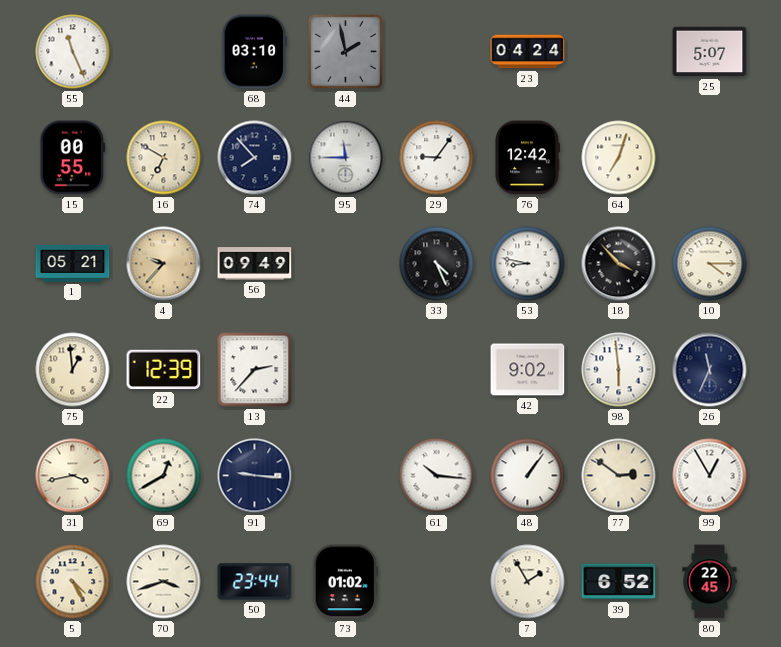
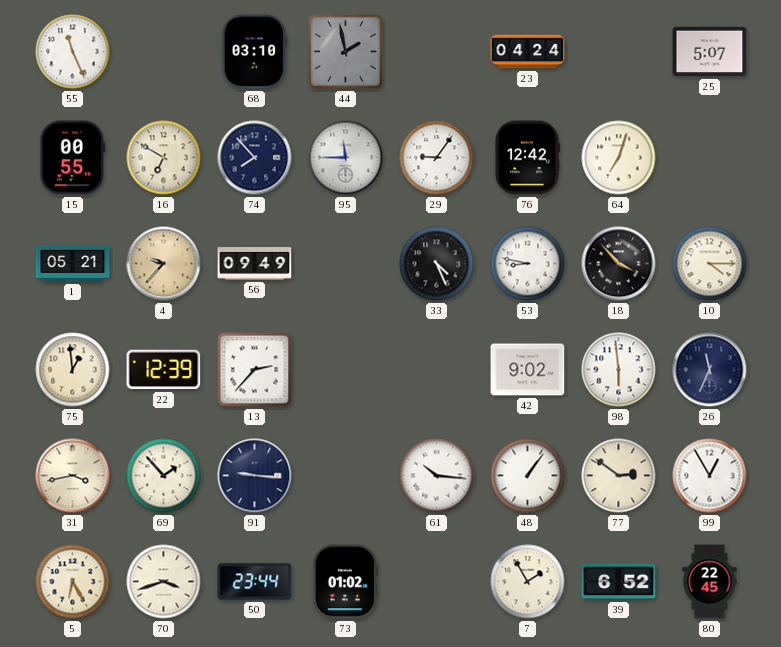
69: 12:40 -> 1:53 (164, 476)
5: 4:25 -> 6:25 (73, 582)
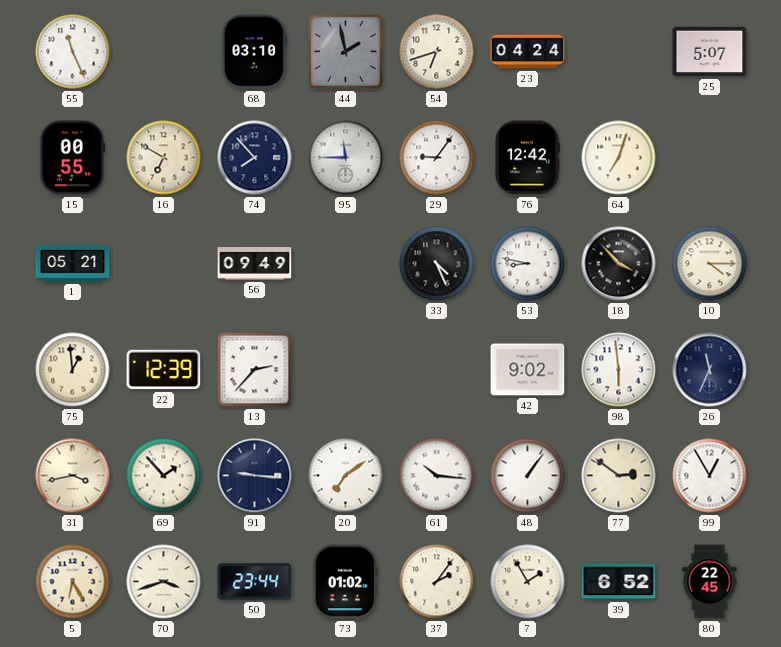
54: none -> 6:42 (437, 52)
4: 9:37 -> none (164, 264)
20: none -> 7:09 (346, 476)
37: none -> 2:06 (437, 582)
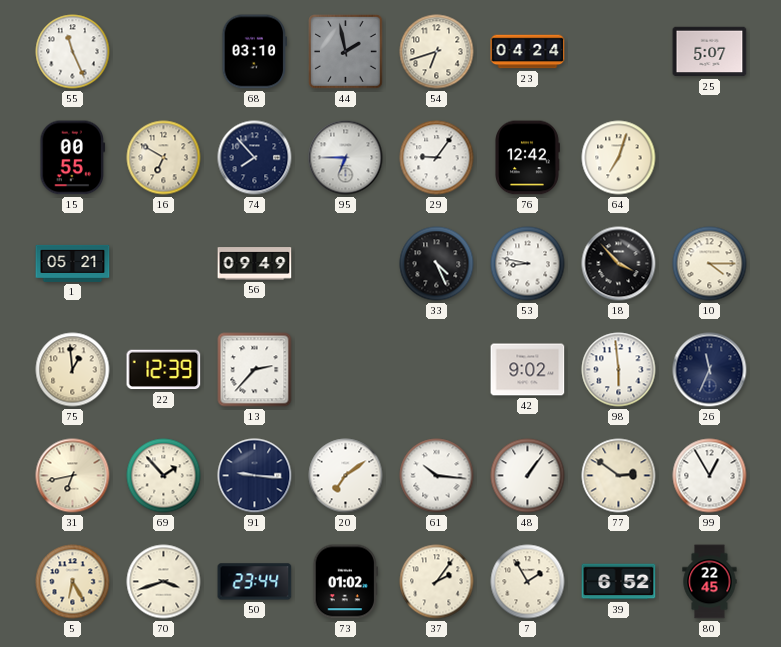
95: 11:45 -> 6:45 (346, 158)
31: 3:43 -> 6:43 (73, 476)
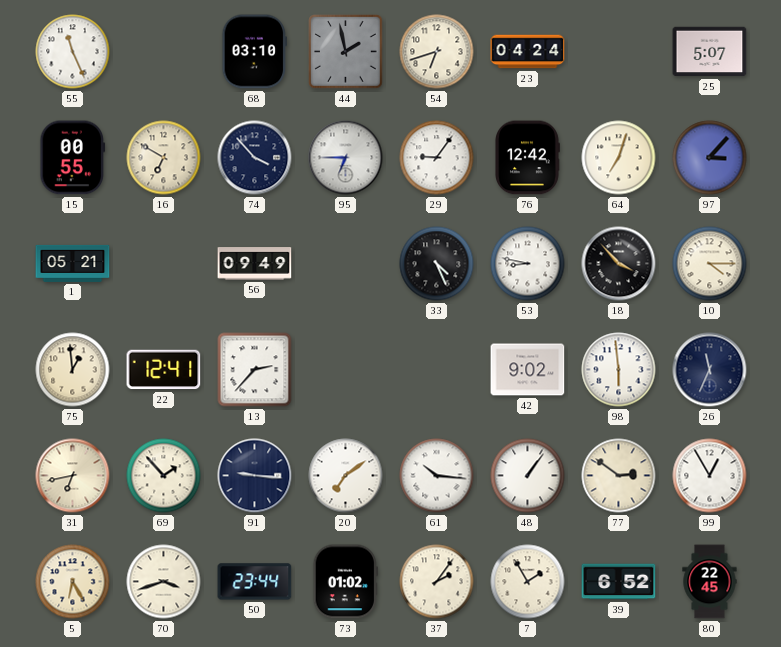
74: 7:53 -> 3:53 (255, 158)
97: none -> 3:07 (710, 158)
22: 12:39 -> 12:41 (164, 370)
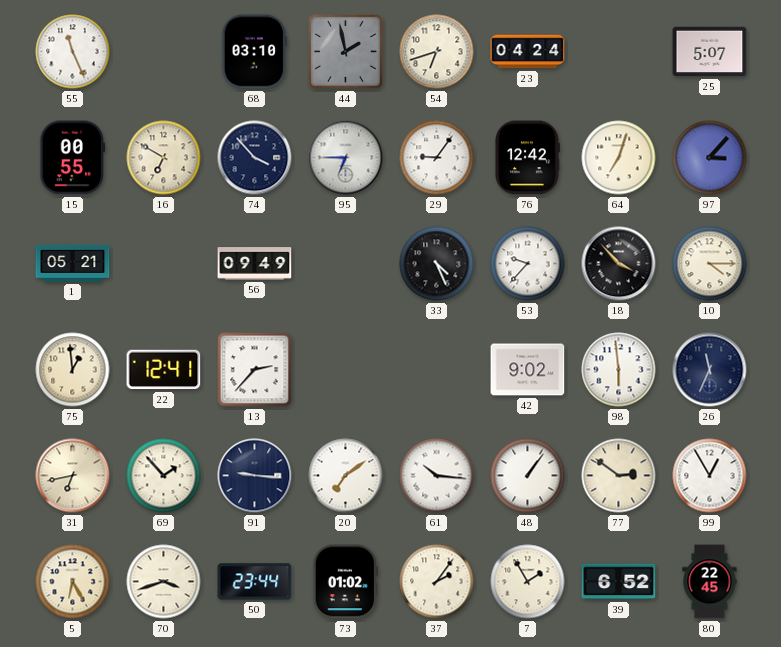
53: 8:47 -> 9:37 (528, 264)
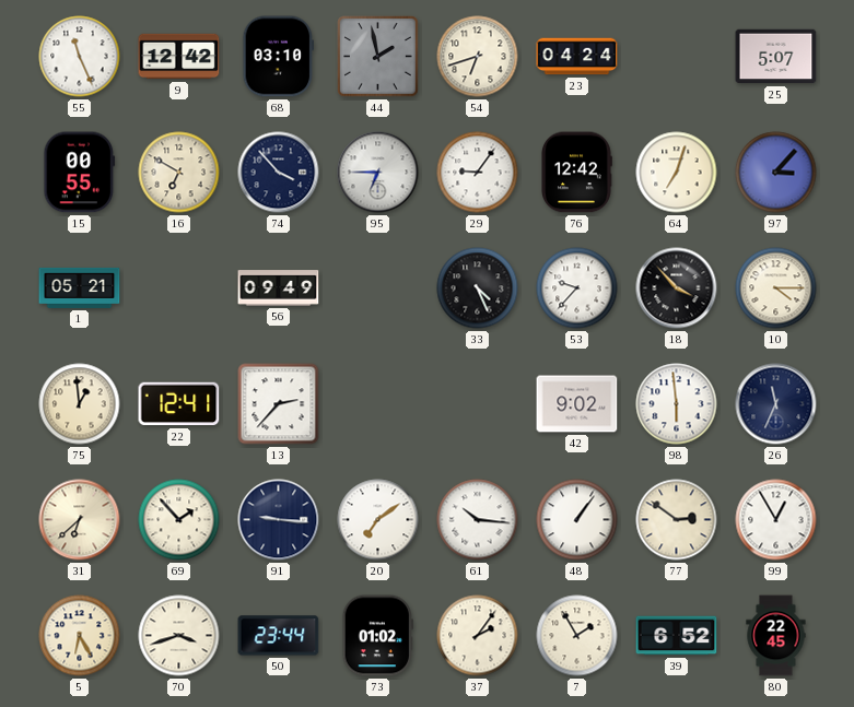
9: none -> 12:42 (179, 57)
31: 6:43 -> 6:38 (80, 520)
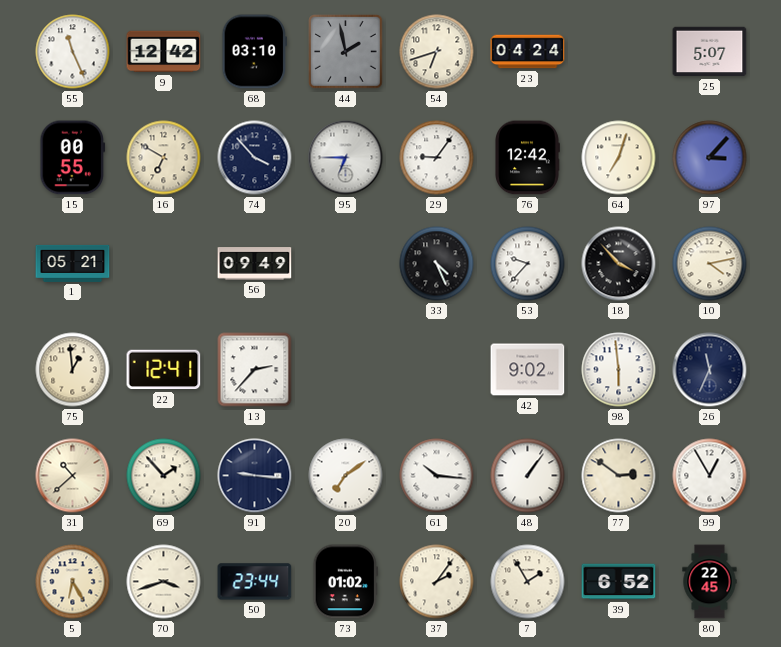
10: 4:15 -> 4:13 (710, 264)
31: 6:38 -> 10:38 (73, 476)
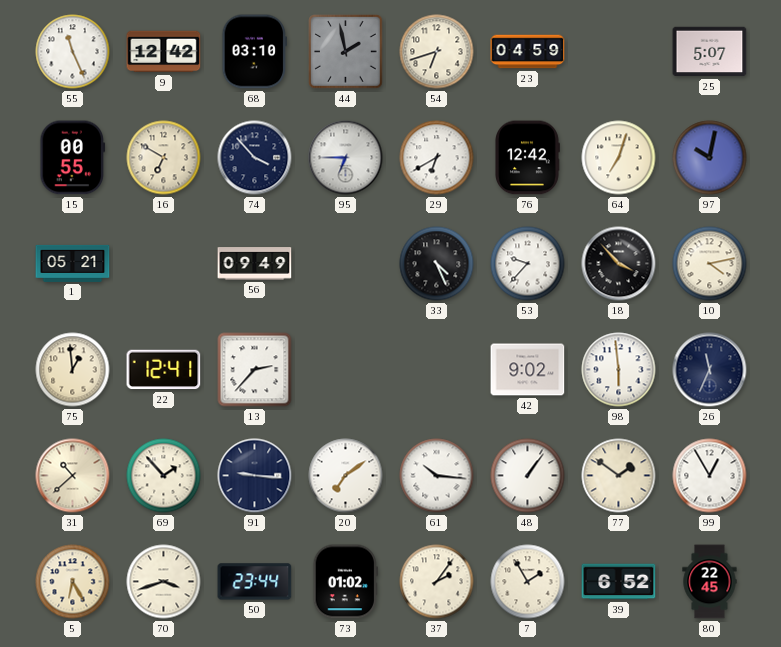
23: 04:24 -> 04:59 (528, 52)
29: 9:06 -> 6:40 (437, 158)
97: 3:07 -> 10:02 (710, 158)
77: 2:51 -> 1:51 (619, 476)
